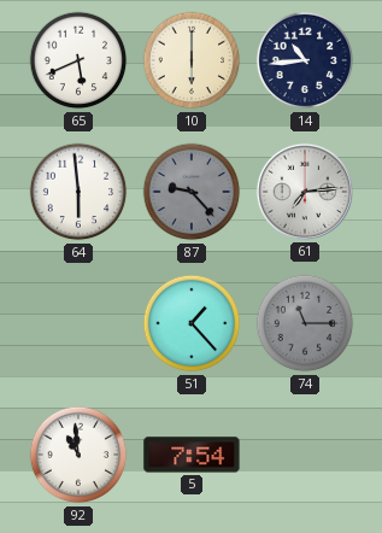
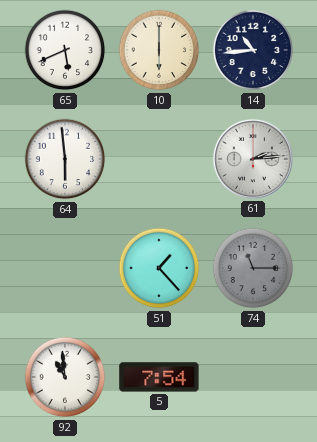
87: 9:23 -> none (192, 192)
61: 7:14 -> 2:14 (253, 159)
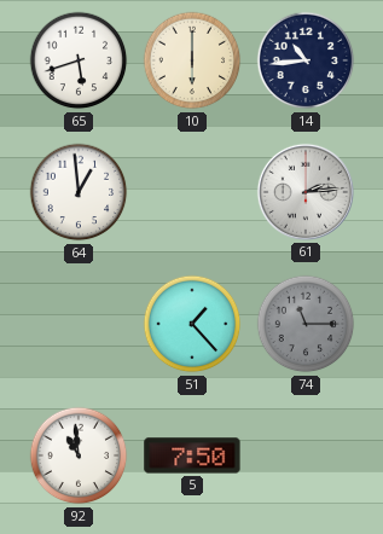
65: 5:41 -> 5:42 (79, 60)
64: 5:59 -> 12:59 (79, 192)
5: 7:54 -> 7:50 (192, 455)
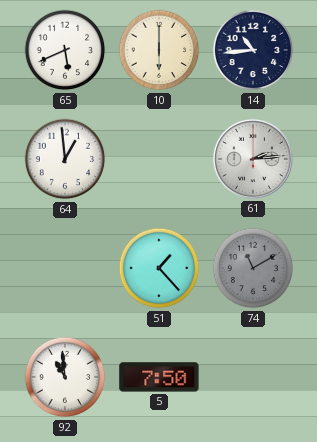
65: 5:42 -> 5:41 (65, 50)
74: 11:15 -> 11:10 (253, 268)
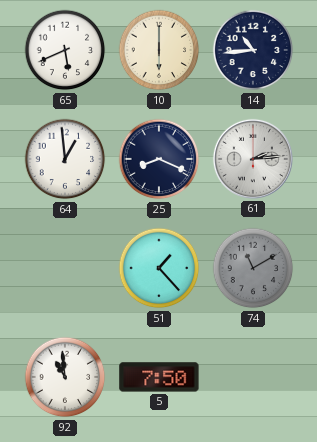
25: none -> 8:19 (159, 159)
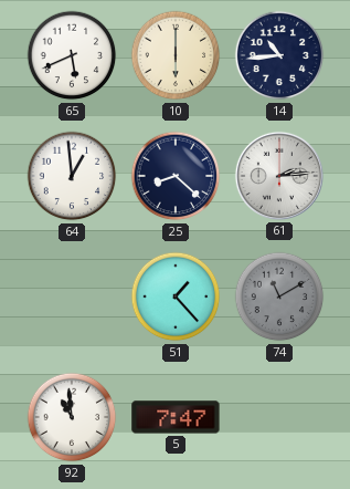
25: 8:19 -> 8:22 (176, 176)
5: 7:50 -> 7:47 (176, 417)
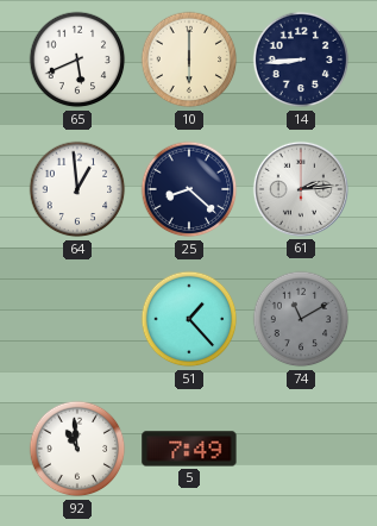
14: 10:44 -> 8:44 (301, 60)
5: 7:47 -> 7:49 (189, 449)
